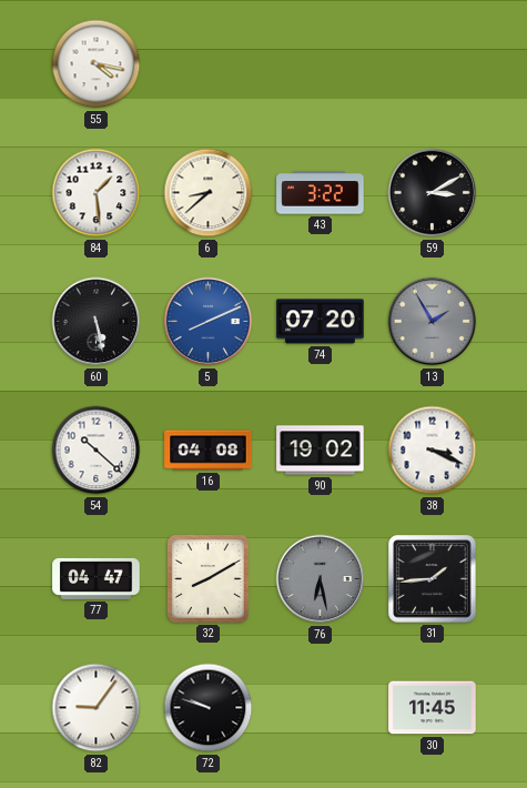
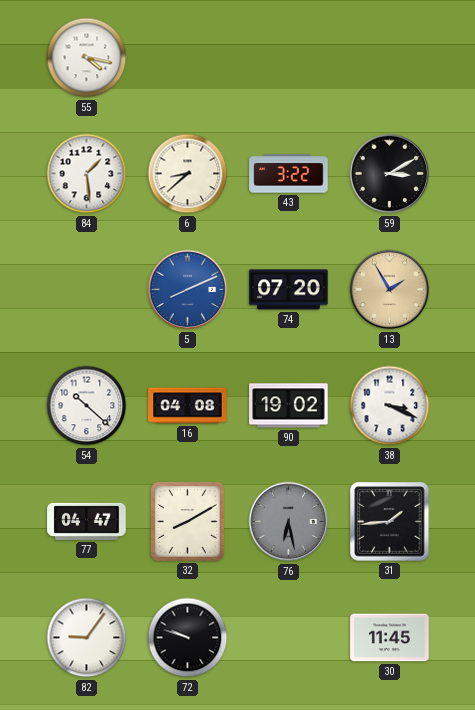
60: 5:28 -> none (97, 322)
13 dial: grey -> champagne (390, 290)
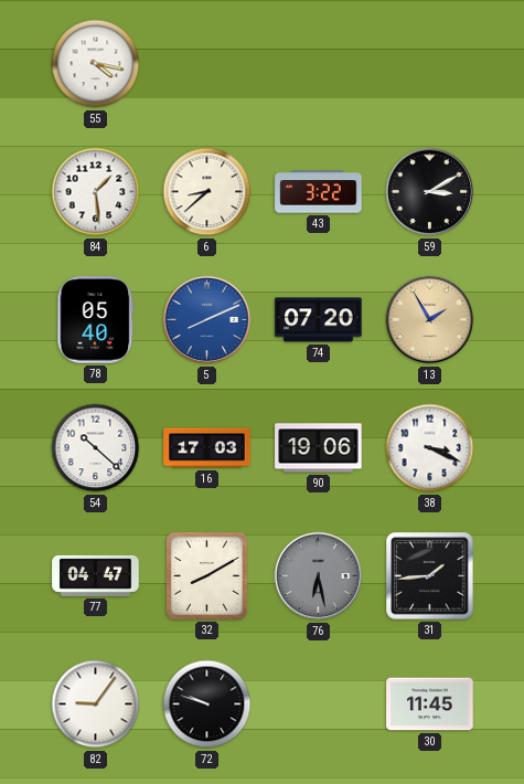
78: none -> 05:40 (96, 320)
16: 04:08 -> 17:03 (207, 448)
90: 19:02 -> 19:06 (319, 448)
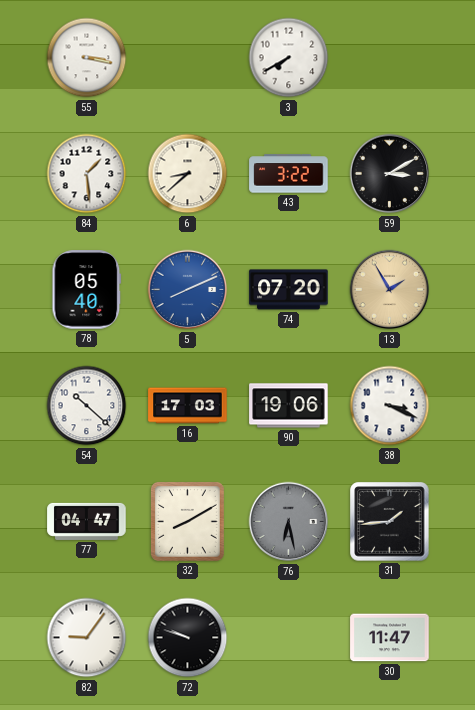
55: 4:17 -> 3:17 (87, 58)
3: none -> 7:40 (289, 58)
30: 11:45 -> 11:47 (390, 638)
